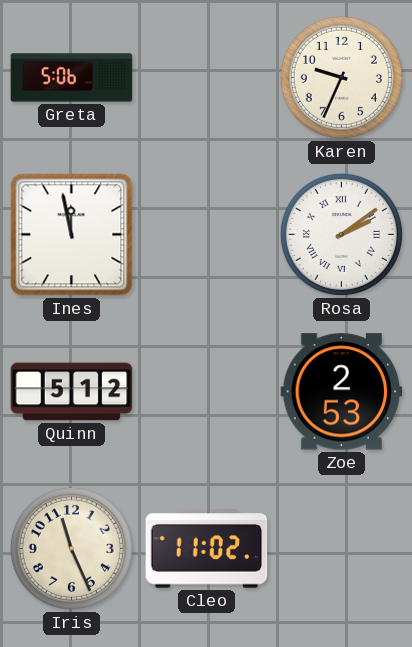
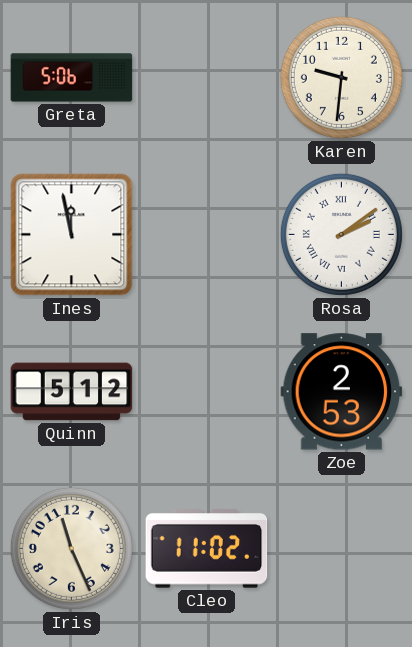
Karen: 9:34 -> 9:31 (341, 77)
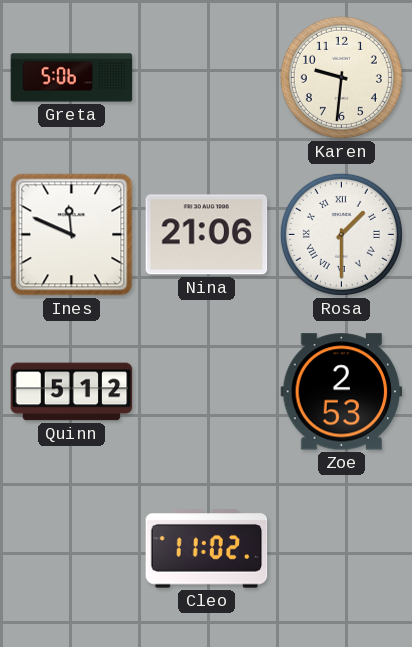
Ines: 11:58 -> 11:49 (72, 235)
Nina: none -> 21:06 (207, 235)
Rosa: 2:09 -> 1:30 (341, 234)
Iris: 11:26 -> none (71, 548)
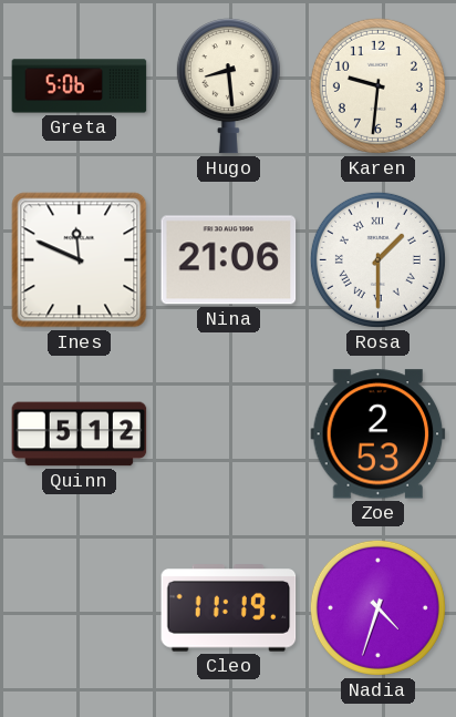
Hugo: none -> 8:29 (228, 86)
Cleo: 11:02 -> 11:19 (229, 608)
Nadia: none -> 4:33 (377, 607)
